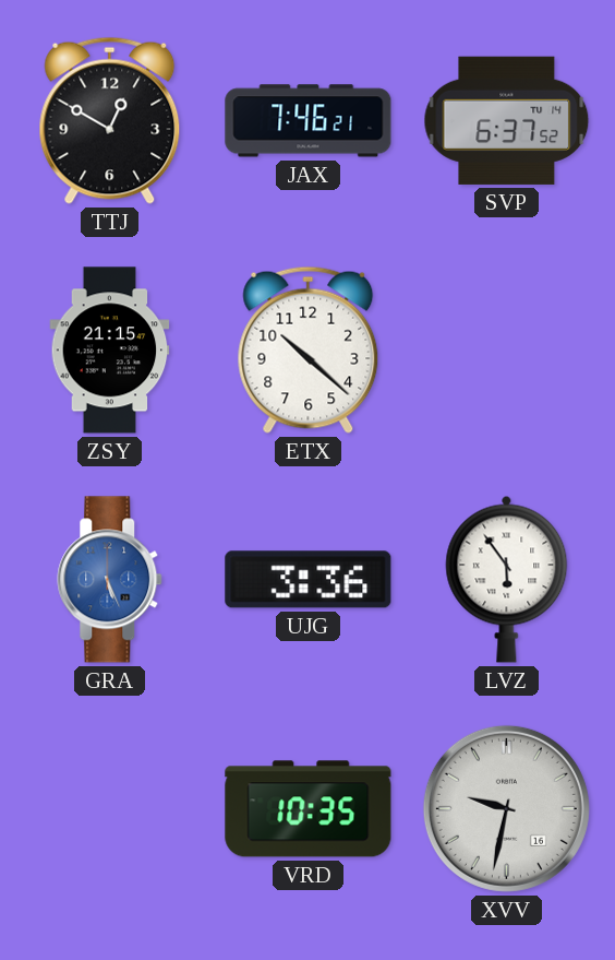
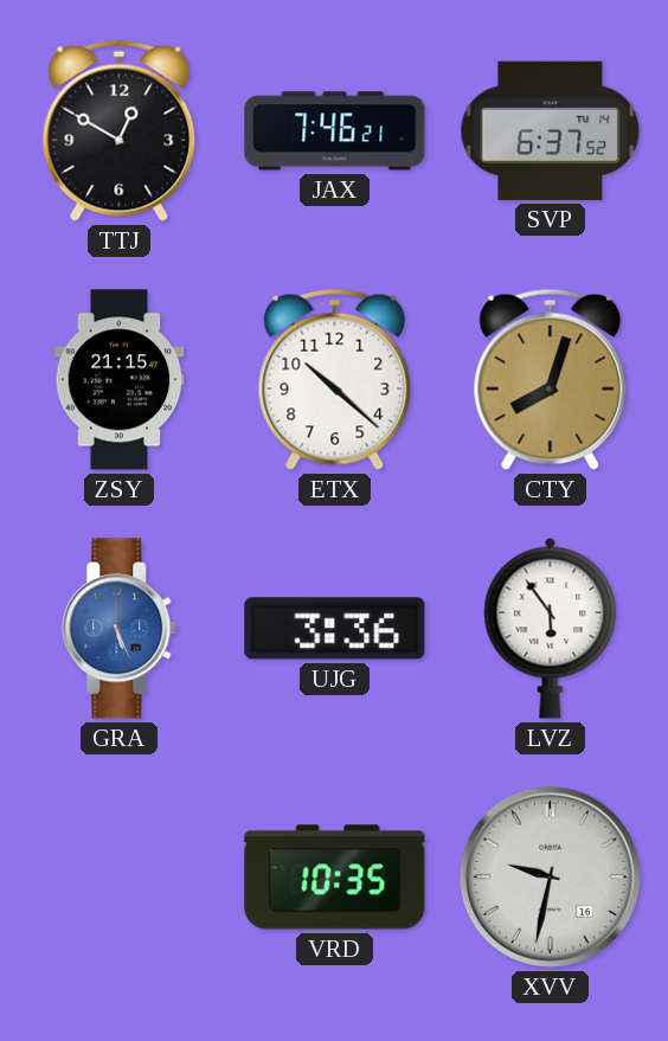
CTY: none -> 8:03 (551, 379)
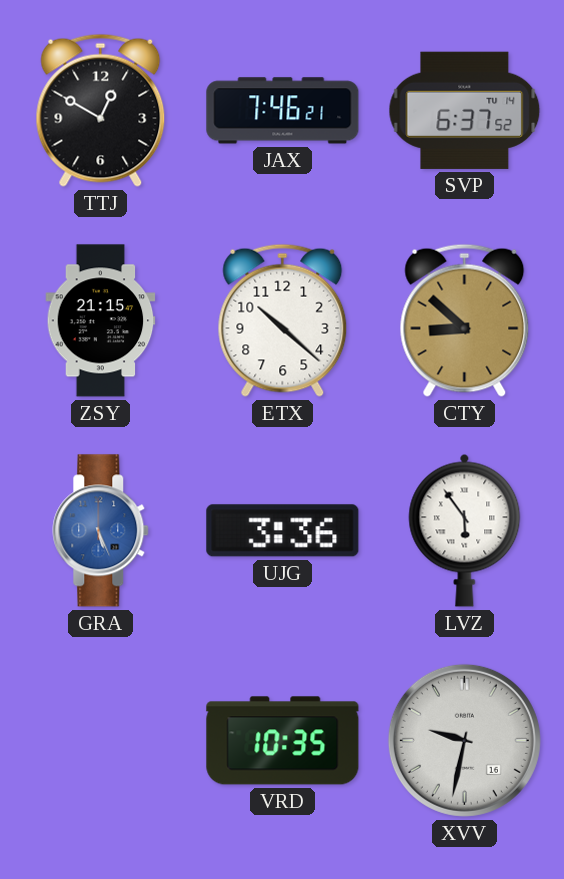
CTY: 8:03 -> 8:52 (465, 320)
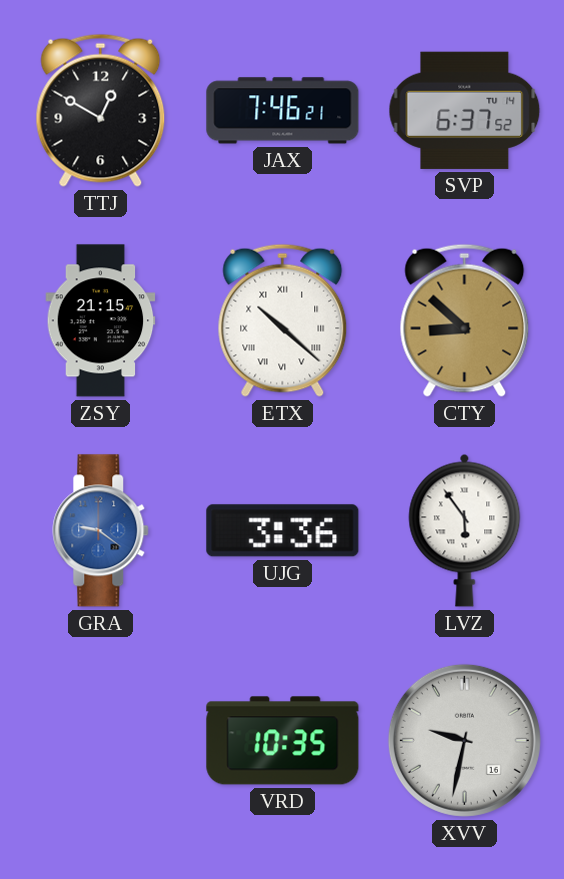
ETX numerals: Arabic -> Roman (283, 320)
GRA: 5:26 -> 9:21 (101, 531)
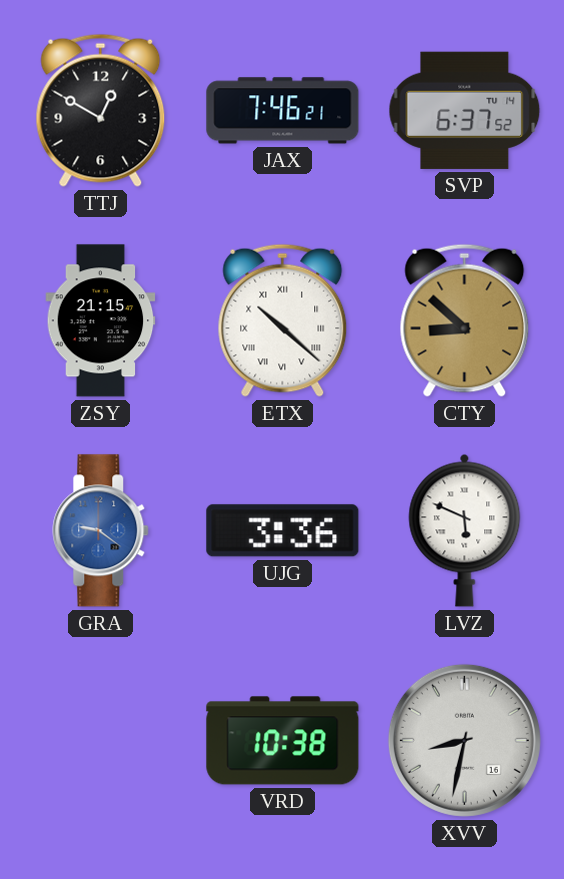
LVZ: 5:54 -> 5:49 (465, 530)
VRD: 10:35 -> 10:38 (283, 741)
XVV: 9:32 -> 8:32 (464, 740)
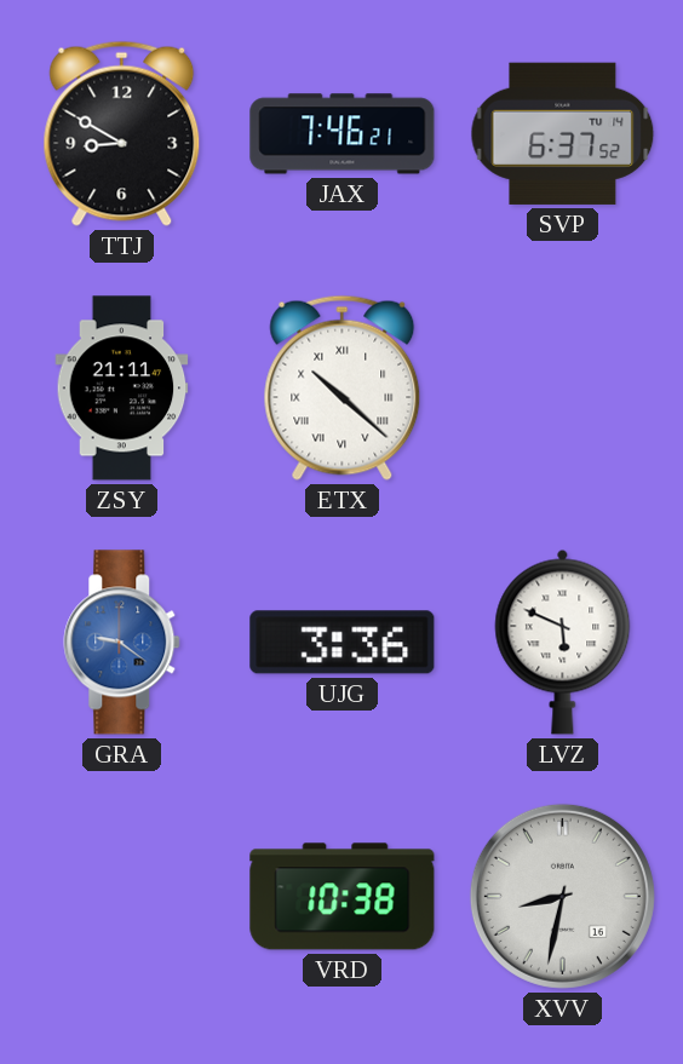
TTJ: 12:50 -> 8:50 (122, 133)
ZSY: 21:15 -> 21:11 (122, 389)
CTY: 8:52 -> none (465, 320)
